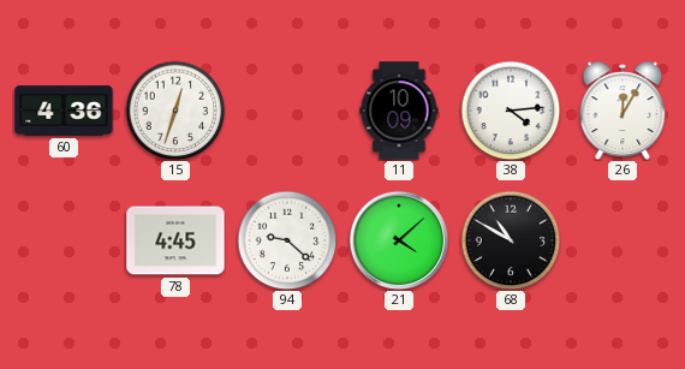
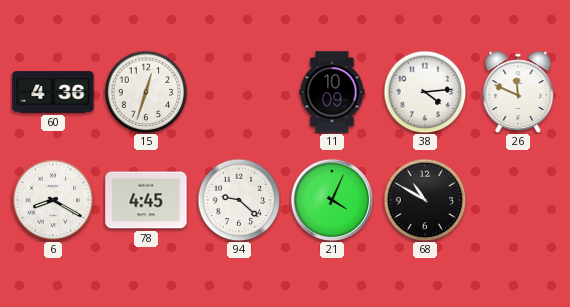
26: 12:05 -> 11:49 (518, 91)
6: none -> 8:20 (53, 200)
21: 4:08 -> 4:04 (332, 200)
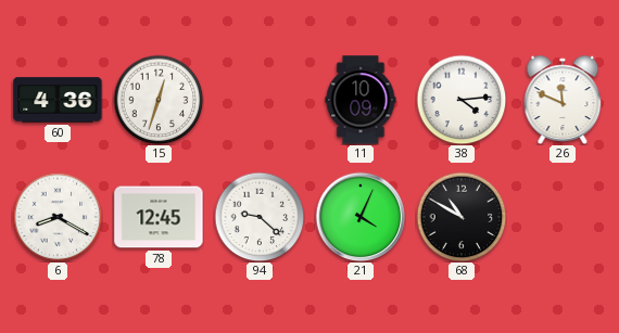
78: 4:45 -> 12:45 (159, 217)
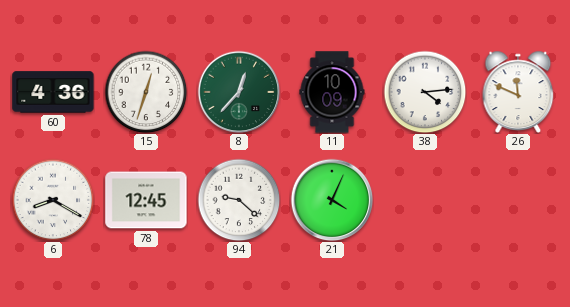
8: none -> 12:37 (239, 92)
68: 10:50 -> none (462, 217)
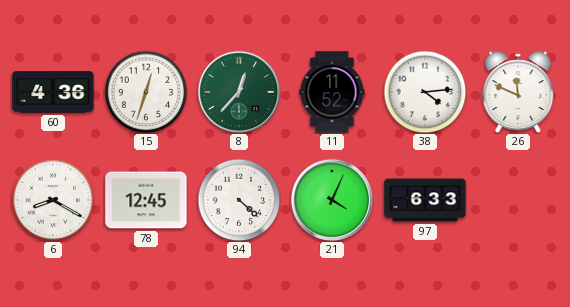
11: 10:09 -> 11:52 (332, 92)
94: 9:22 -> 4:22 (239, 200)
97: none -> 6:33 (425, 200)
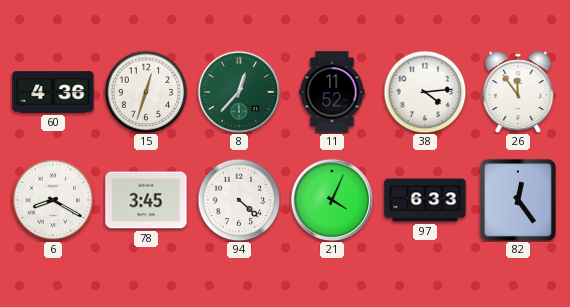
26: 11:49 -> 11:54 (518, 91)
78: 12:45 -> 3:45 (146, 200)
82: none -> 12:24 (518, 200)
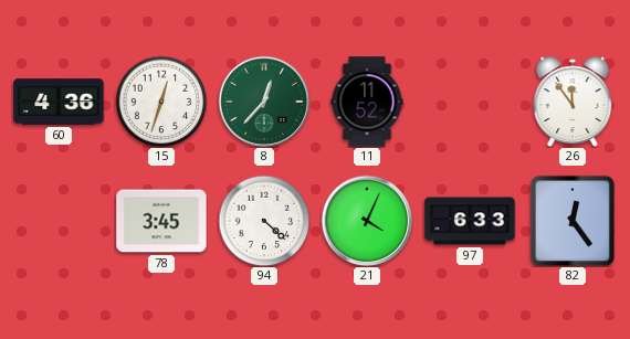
38: 4:14 -> none (425, 92)
6: 8:20 -> none (53, 200)
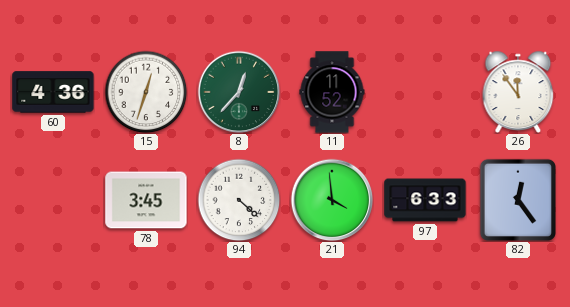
21: 4:04 -> 3:59 (332, 200)
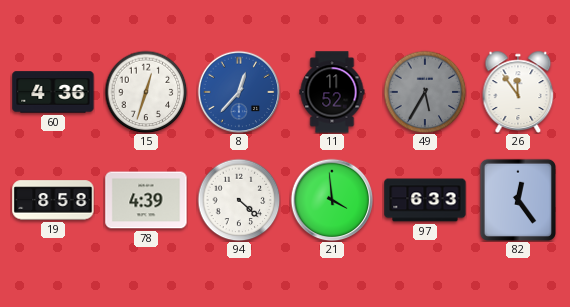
8 dial: green -> blue (239, 92)
49: none -> 5:35 (425, 92)
19: none -> 8:58 (53, 200)
78: 3:45 -> 4:39 (146, 200)
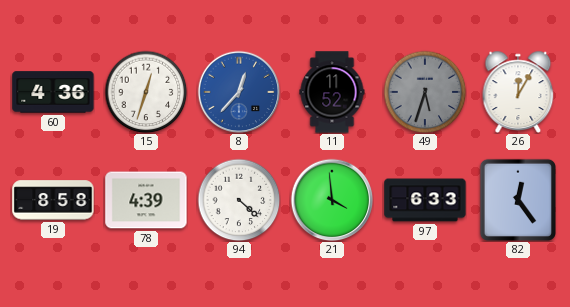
49: 5:35 -> 5:33 (425, 92)
26: 11:54 -> 12:05 (518, 91)
